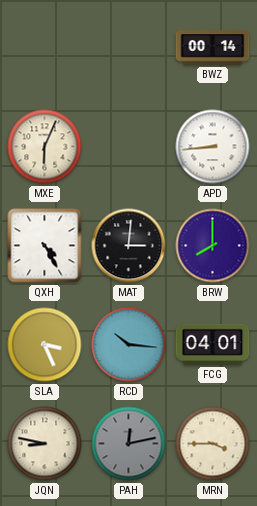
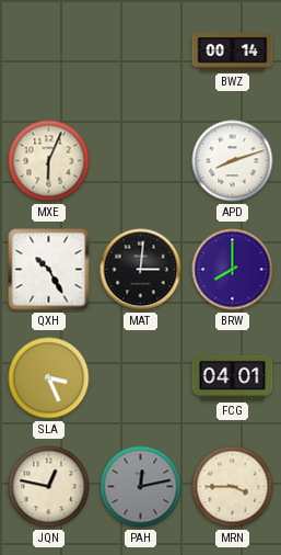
APD: 8:44 -> 8:12 (233, 161)
QXH: 4:25 -> 10:25 (49, 270)
RCD: 10:16 -> none (129, 345)
JQN: 8:47 -> 12:47 (49, 487)
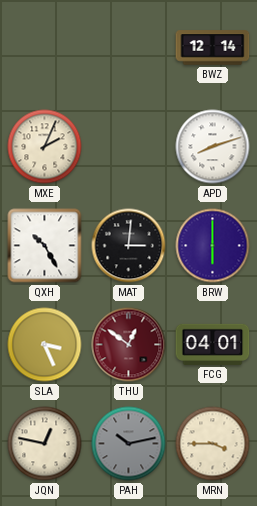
BWZ: 00:14 -> 12:14 (213, 48)
MXE: 6:04 -> 2:04 (45, 147)
BRW: 8:00 -> 6:00 (213, 246)
THU: none -> 12:51 (129, 345)
PAH: 12:13 -> 10:13 (129, 444)
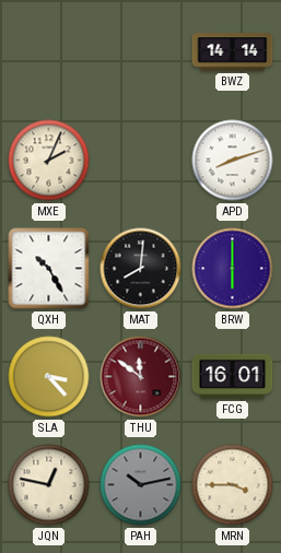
BWZ: 12:14 -> 14:14 (233, 52)
MAT: 3:01 -> 8:01 (141, 269)
SLA: 3:26 -> 3:23 (49, 377)
THU: 12:51 -> 11:51 (141, 377)
FCG: 04:01 -> 16:01 (233, 376)
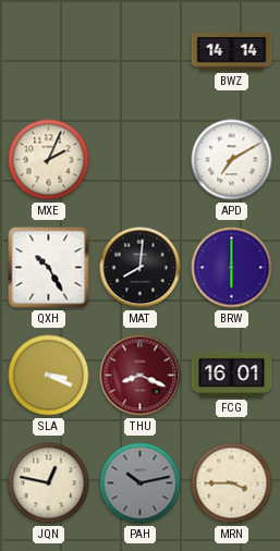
APD: 8:12 -> 7:10 (232, 160)
SLA: 3:23 -> 3:19 (49, 376)
THU: 11:51 -> 8:19 (141, 376)
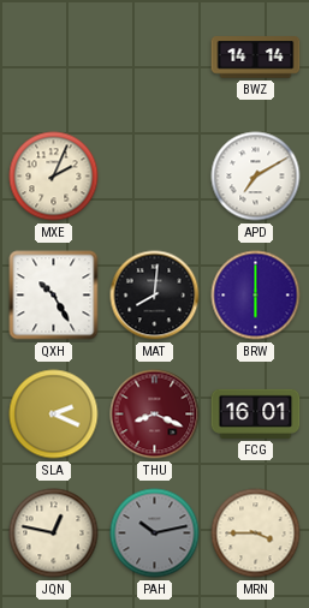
SLA: 3:19 -> 2:19 (54, 415)
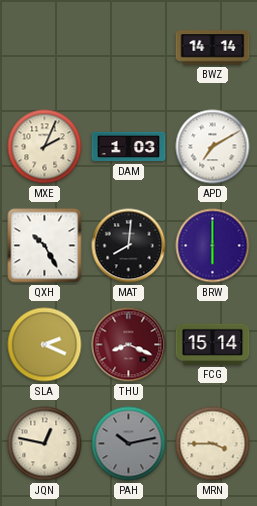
DAM: none -> 1:03 (129, 147)
FCG: 16:01 -> 15:14 (213, 344)
